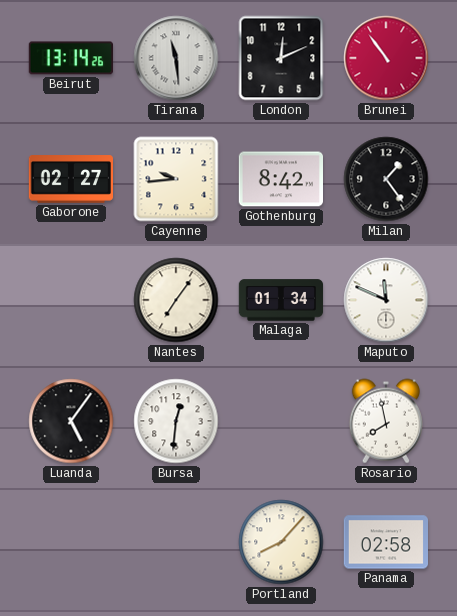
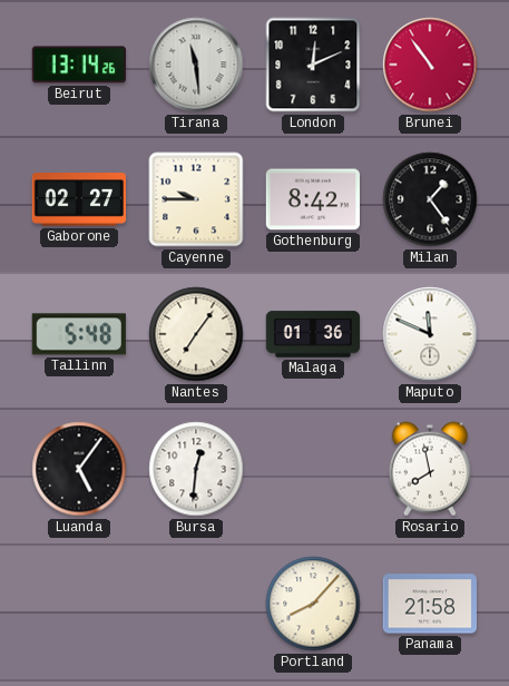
Cayenne: 9:44 -> 9:45 (196, 199)
Tallinn: none -> 5:48 (79, 334)
Malaga: 01:34 -> 01:36 (313, 334)
Panama: 02:58 -> 21:58 (429, 604)
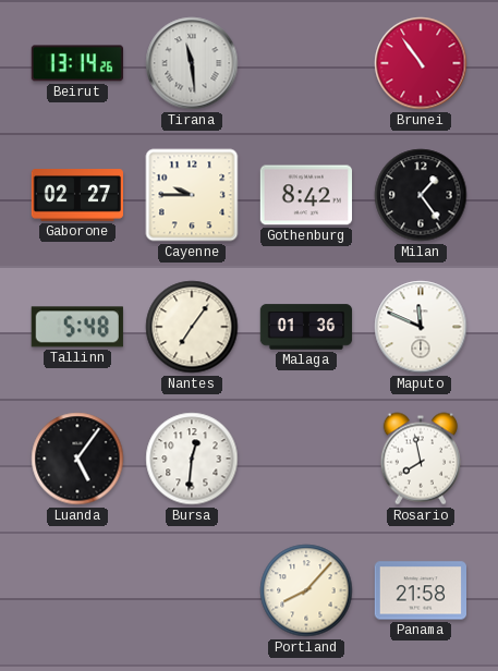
London: 12:11 -> none (313, 65)
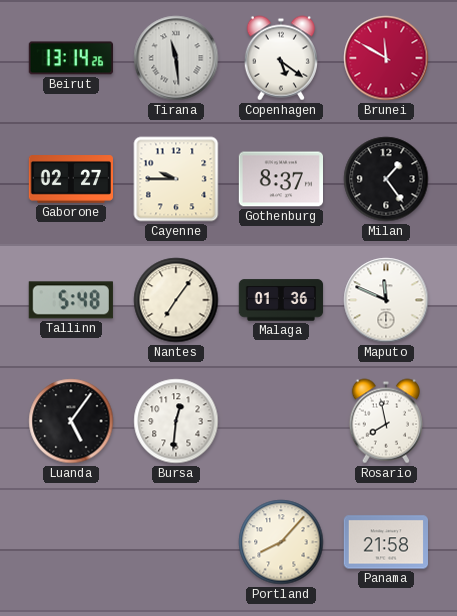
Copenhagen: none -> 5:21 (281, 58)
Brunei: 10:54 -> 11:50 (386, 58)
Gothenburg: 8:42 -> 8:37 (280, 179)
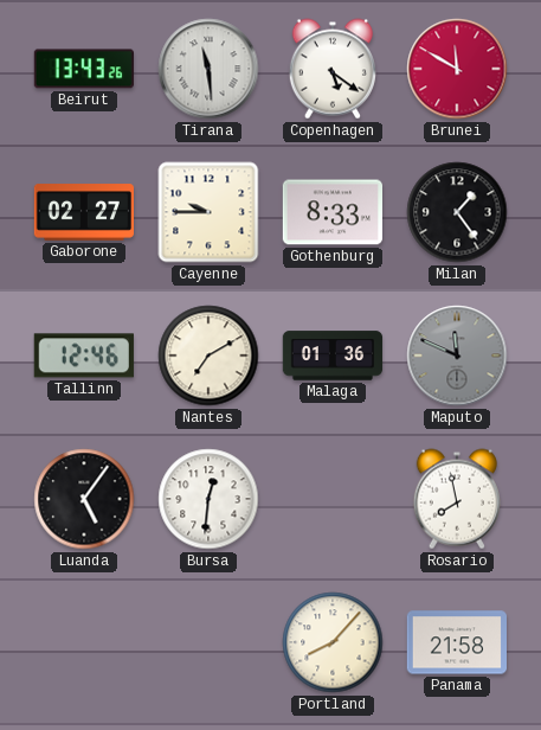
Beirut: 13:14 -> 13:43 (84, 69)
Gothenburg: 8:37 -> 8:33 (331, 212)
Tallinn: 5:48 -> 12:46 (84, 356)
Nantes: 7:06 -> 7:10 (208, 356)
Maputo dial: white -> grey (457, 356)
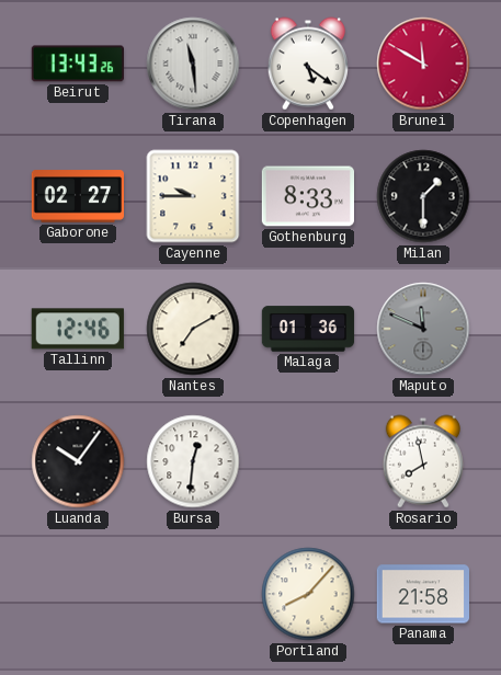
Milan: 1:24 -> 1:30 (423, 196)
Luanda: 5:06 -> 10:06 (78, 461)
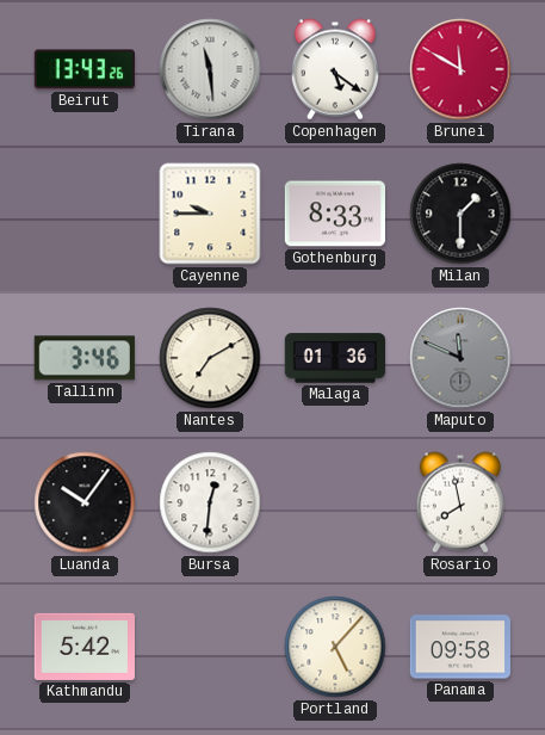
Gaborone: 02:27 -> none (77, 196)
Tallinn: 12:46 -> 3:46 (85, 358)
Kathmandu: none -> 5:42 (83, 647)
Portland: 8:07 -> 5:07 (335, 647)
Panama: 21:58 -> 09:58 (459, 647)
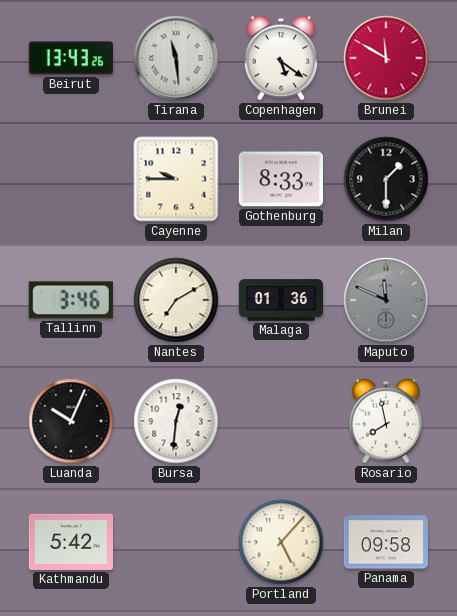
Luanda: 10:06 -> 10:04 (71, 421)
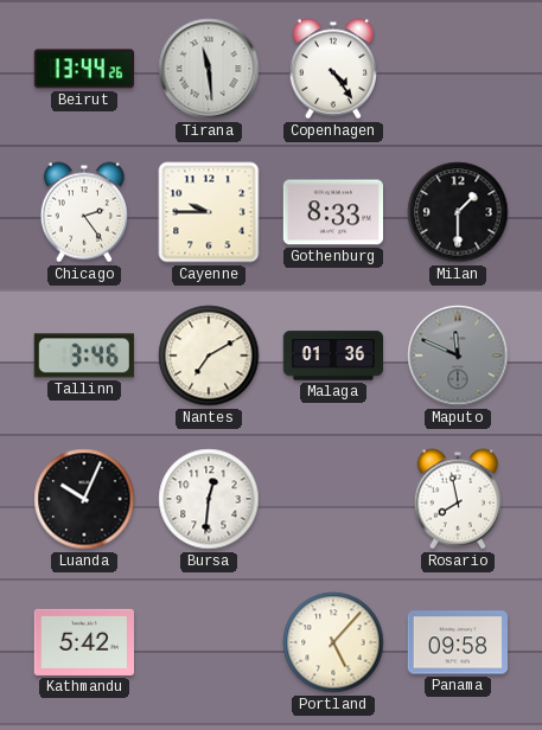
Beirut: 13:43 -> 13:44 (84, 69)
Copenhagen: 5:21 -> 4:24 (333, 69)
Brunei: 11:50 -> none (386, 58)
Chicago: none -> 2:24 (84, 212)
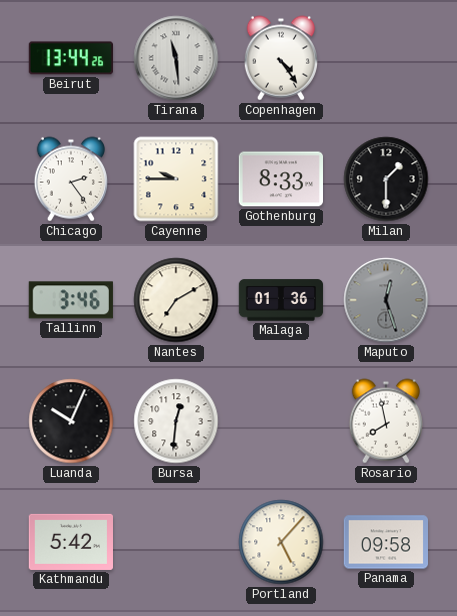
Maputo: 11:49 -> 12:27 (386, 300)
